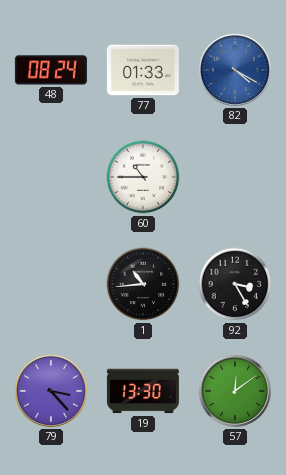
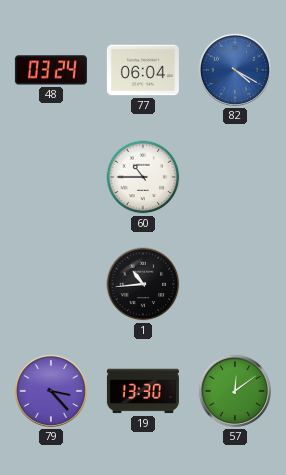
48: 08:24 -> 03:24 (51, 70)
77: 01:33 -> 06:04 (143, 70)
92: 3:25 -> none (235, 284)
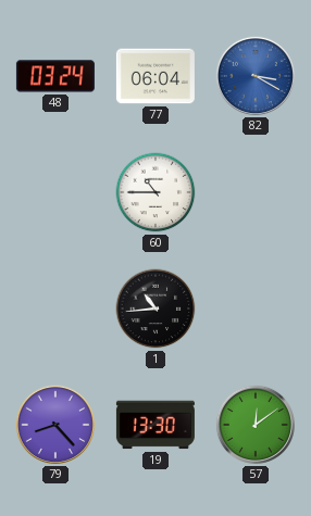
82: 4:20 -> 3:20 (256, 76)
79: 3:23 -> 8:23 (55, 425)
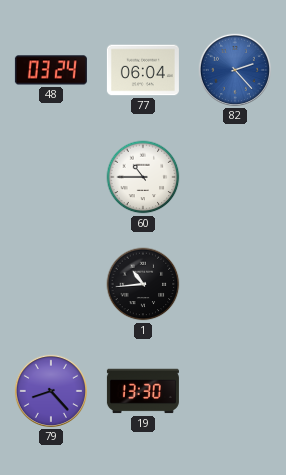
82: 3:20 -> 2:23 (235, 70)
57: 12:09 -> none (256, 425)
